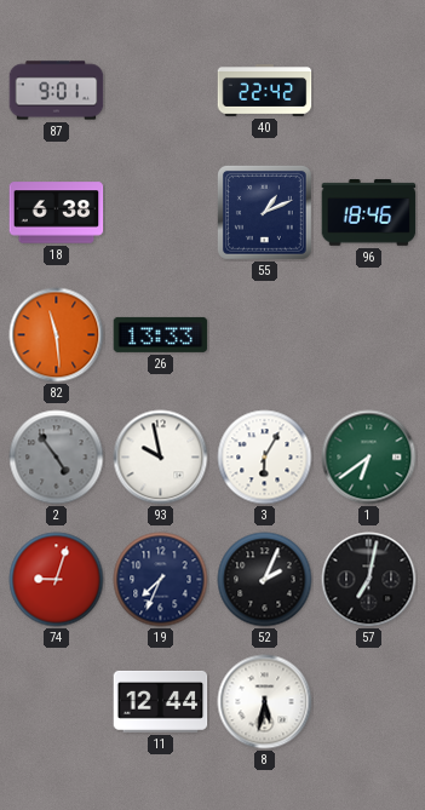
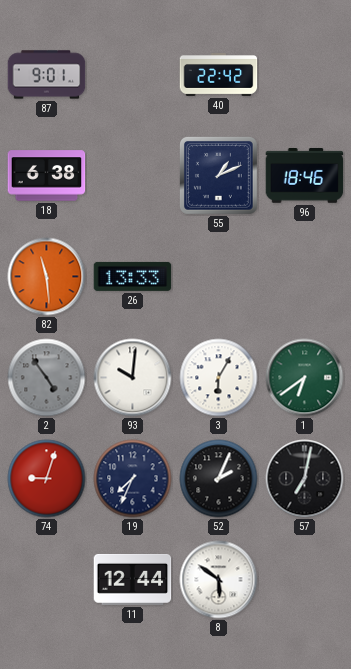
93: 9:58 -> 10:01 (133, 378)
8: 5:32 -> 5:51 (219, 580)
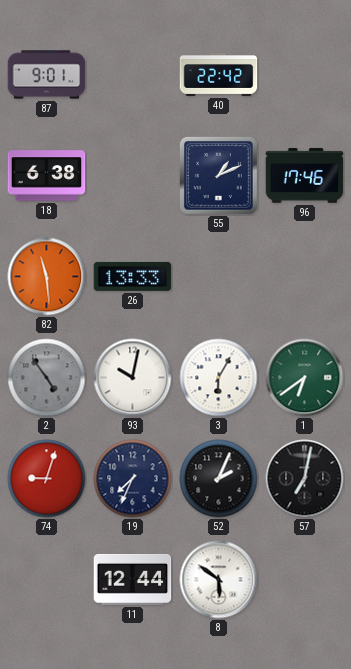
96: 18:46 -> 17:46 (305, 176)
93: 10:01 -> 10:02 (133, 378)
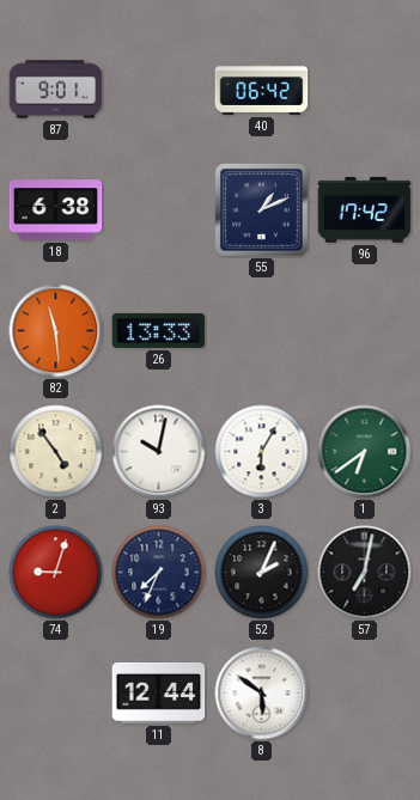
40: 22:42 -> 06:42 (262, 90)
96: 17:46 -> 17:42 (365, 210)
2 dial: grey -> cream (56, 452)
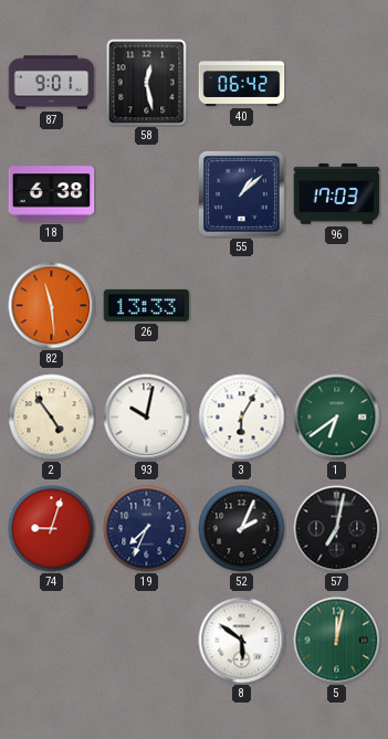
58: none -> 12:28 (147, 83)
55: 1:11 -> 1:08 (241, 193)
96: 17:42 -> 17:03 (337, 194)
11: 12:44 -> none (159, 692)
5: none -> 12:02 (337, 641)
